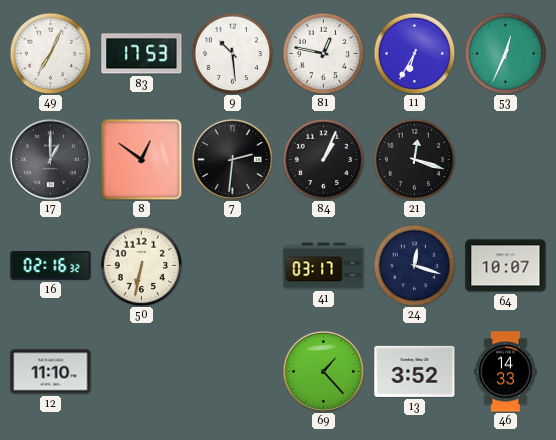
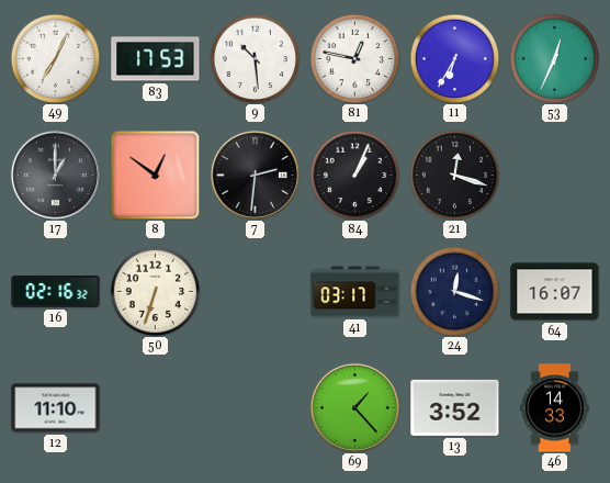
50: 6:32 -> 6:33 (155, 291)
64: 10:07 -> 16:07 (555, 292)
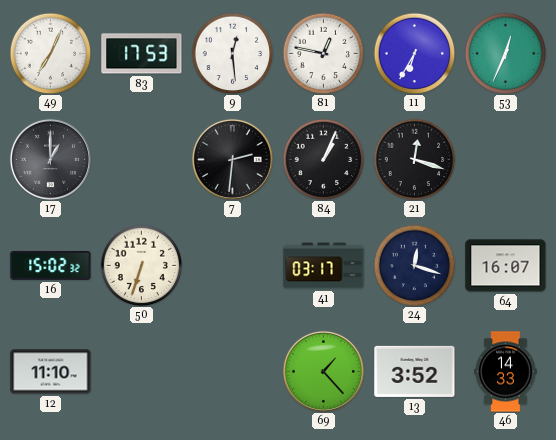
9: 10:29 -> 12:29 (232, 53)
8: 12:51 -> none (155, 175)
16: 02:16 -> 15:02 (51, 265)
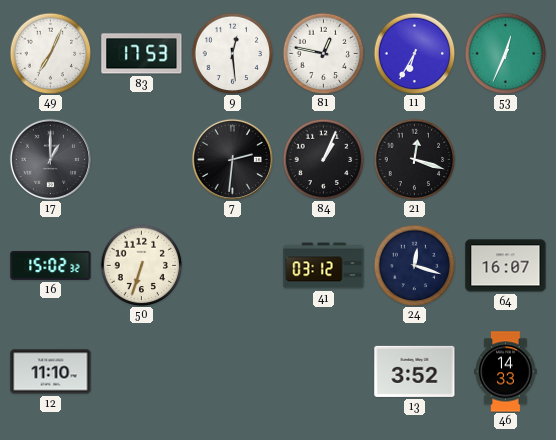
41: 03:17 -> 03:12 (324, 266)
69: 1:23 -> none (323, 371)
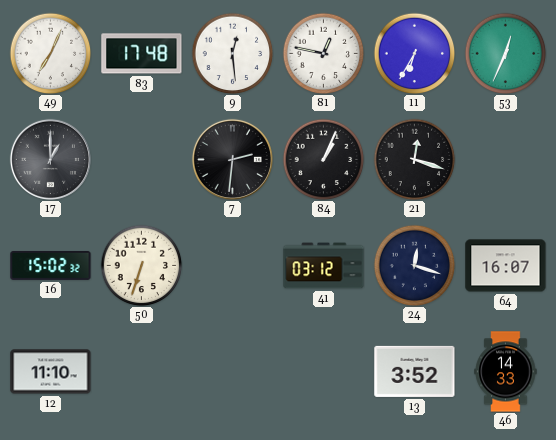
83: 17:53 -> 17:48 (142, 54)
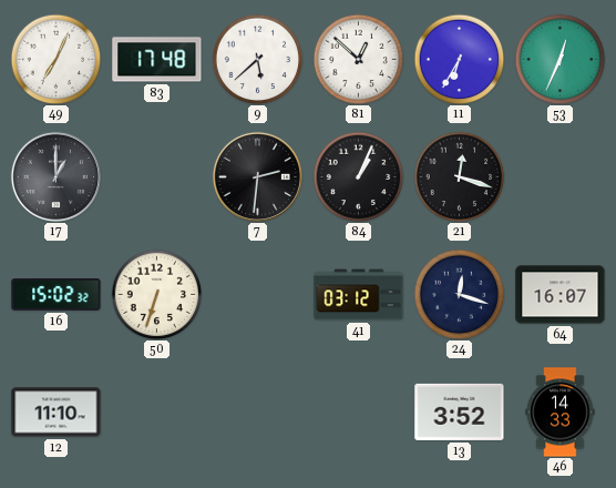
9: 12:29 -> 5:38 (257, 59)
81: 12:47 -> 12:52 (358, 59)
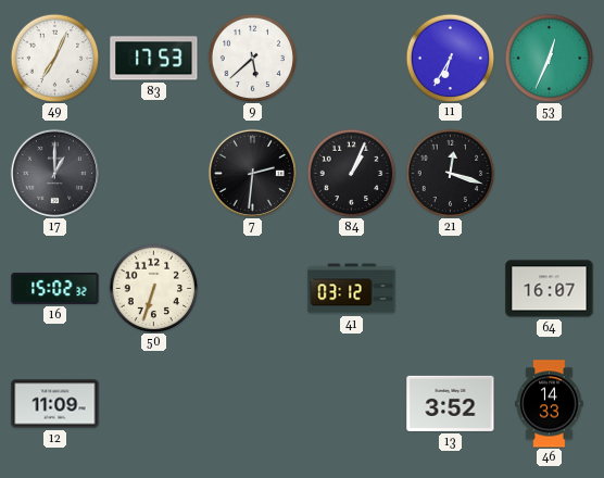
83: 17:48 -> 17:53 (154, 59)
81: 12:52 -> none (358, 59)
24: 12:18 -> none (459, 294)
12: 11:10 -> 11:09 (55, 404)
